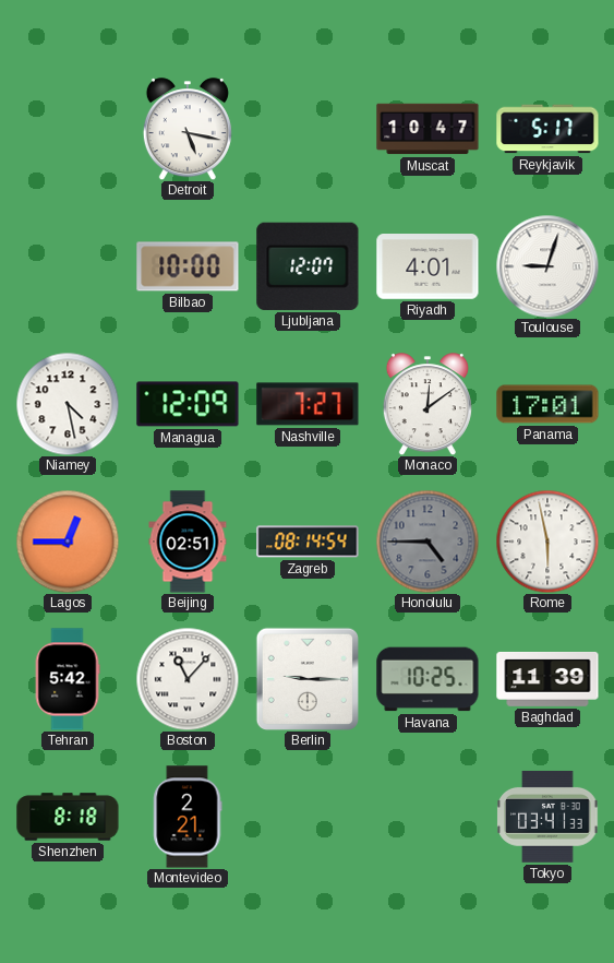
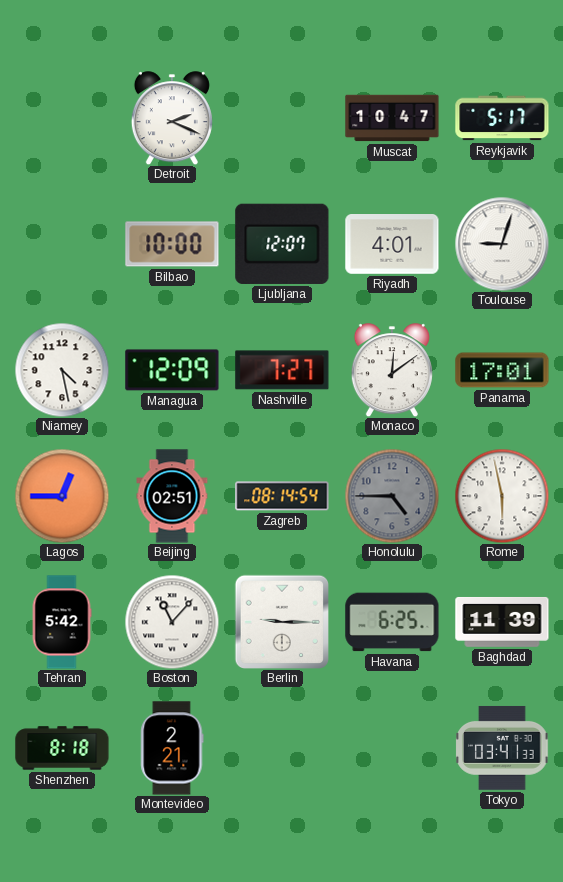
Detroit: 5:17 -> 2:19 (172, 118)
Havana: 10:25 -> 6:25 (392, 622)
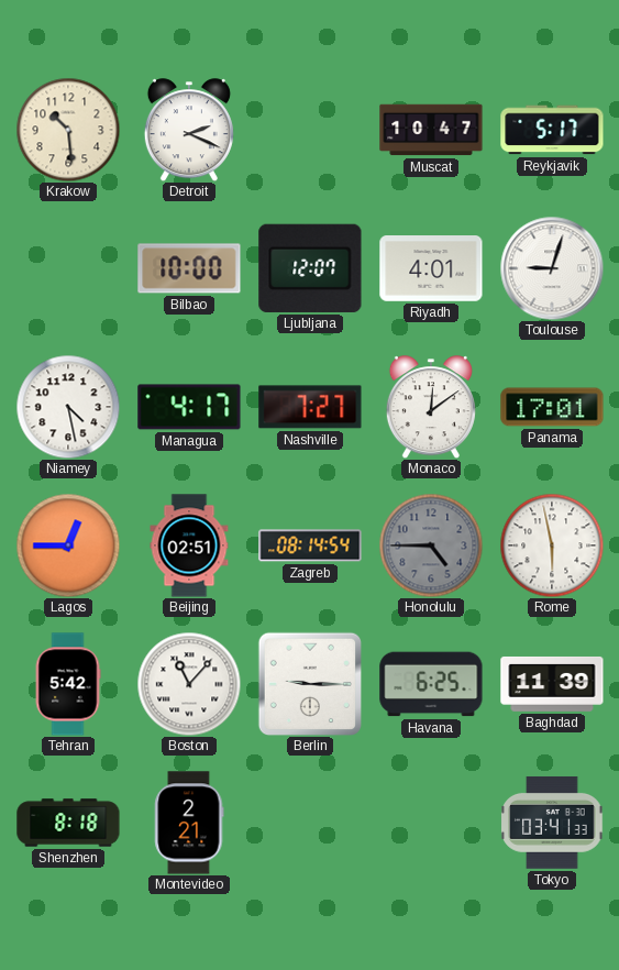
Krakow: none -> 10:29 (68, 130)
Managua: 12:09 -> 4:17 (189, 407)
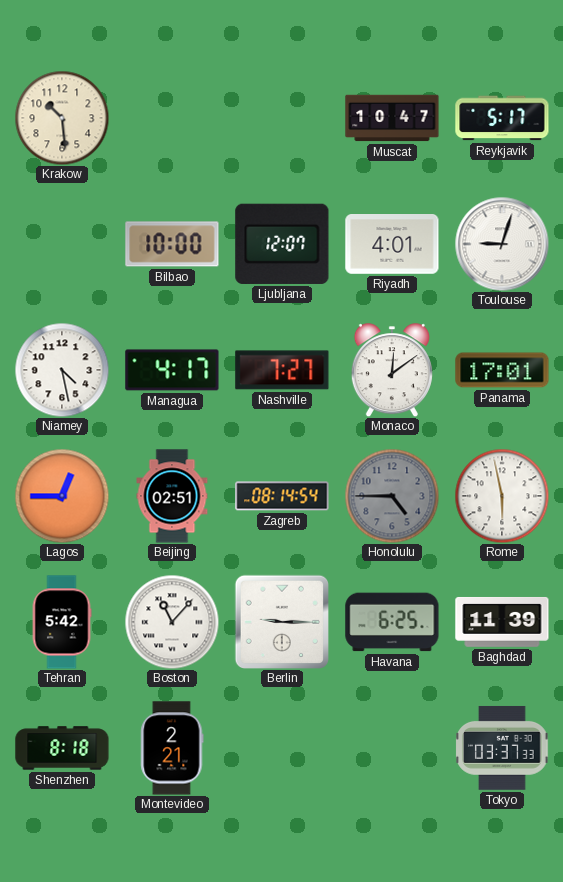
Detroit: 2:19 -> none (189, 130)
Tokyo: 03:41 -> 03:37 (502, 748)
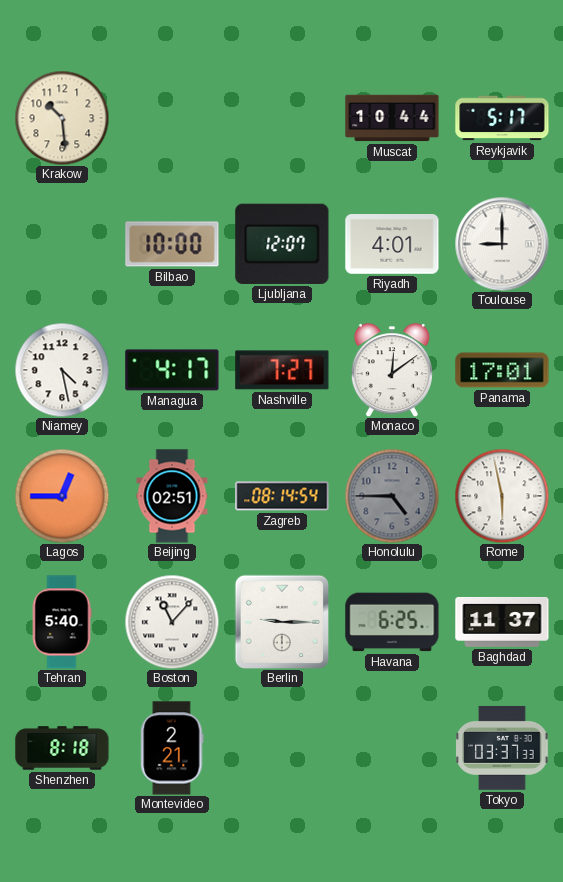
Muscat: 10:47 -> 10:44 (392, 118)
Toulouse: 9:03 -> 9:00 (502, 244)
Tehran: 5:42 -> 5:40 (62, 622)
Baghdad: 11:39 -> 11:37 (502, 622)
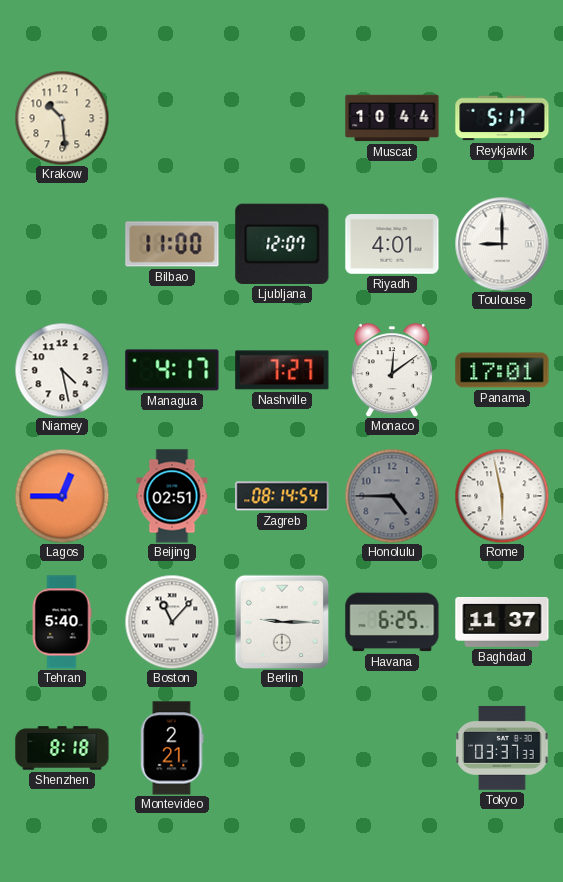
Bilbao: 10:00 -> 11:00 (172, 244)
